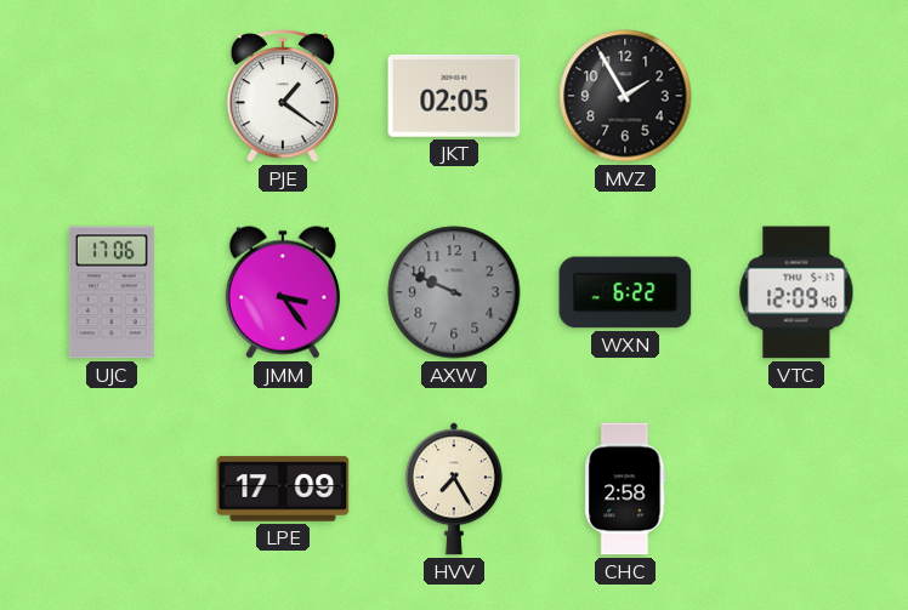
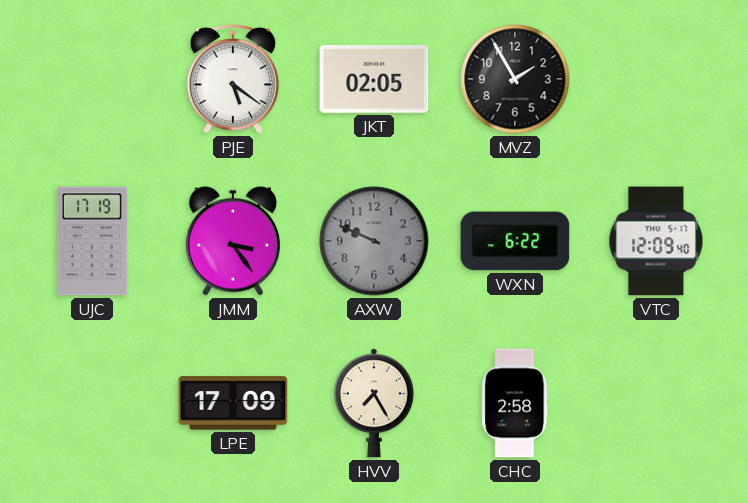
PJE: 1:21 -> 5:21 (233, 79)
UJC: 17:06 -> 17:19 (92, 241)
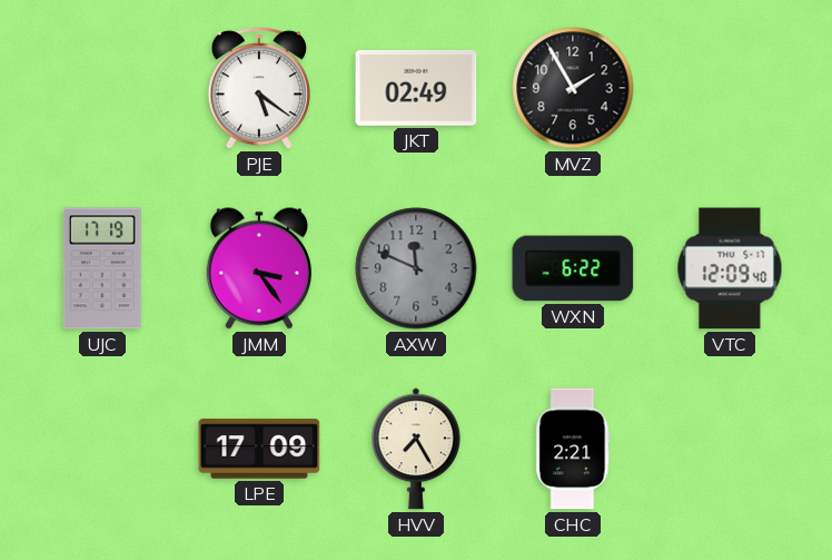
JKT: 02:05 -> 02:49 (416, 88)
AXW: 9:49 -> 11:49 (416, 268)
CHC: 2:58 -> 2:21 (573, 449)
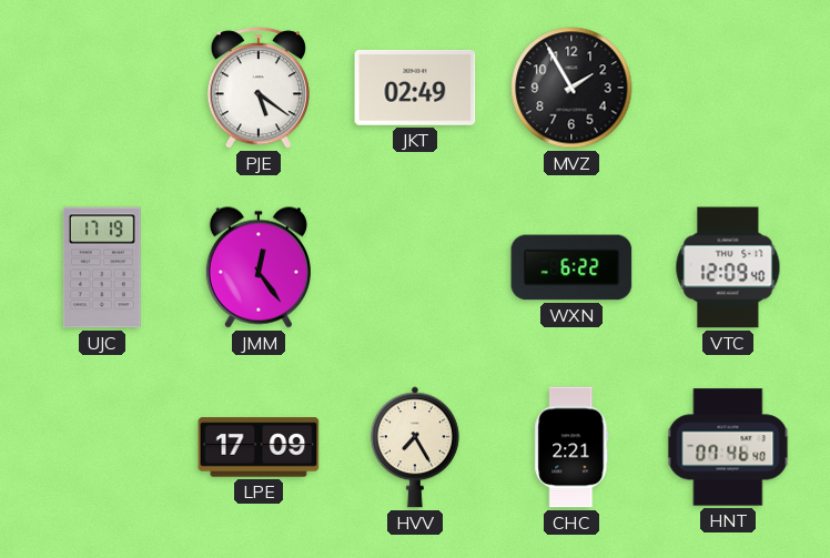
JMM: 3:24 -> 12:24 (259, 267)
AXW: 11:49 -> none (416, 268)
HNT: none -> 07:46 (728, 447)
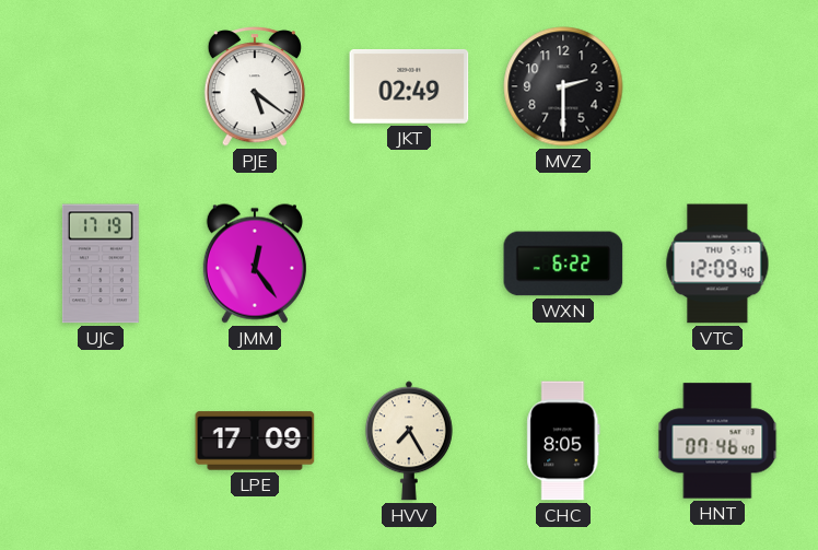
MVZ: 1:55 -> 2:30 (563, 86)
CHC: 2:21 -> 8:05 (563, 441)
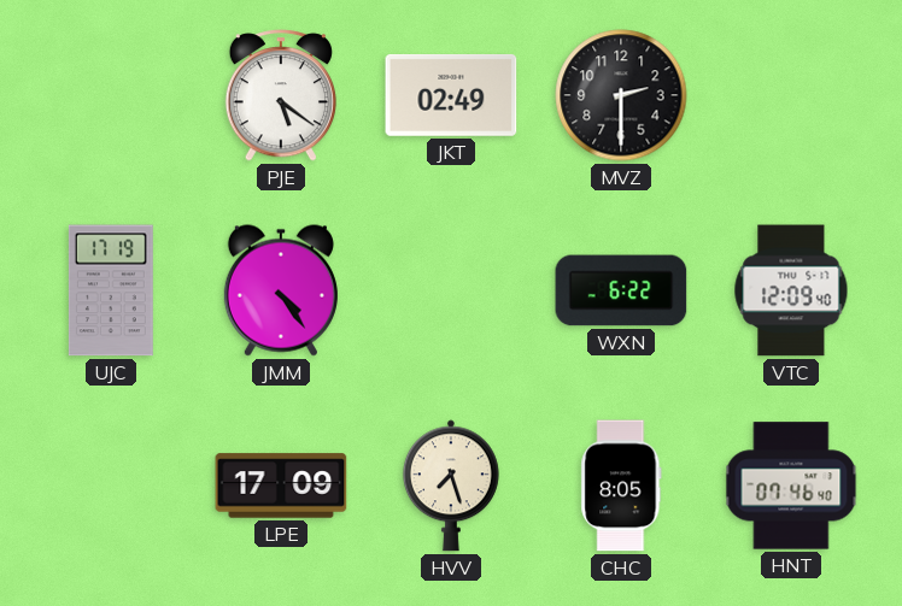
JMM: 12:24 -> 4:24 (281, 290)
HVV: 7:25 -> 7:27 (451, 486)
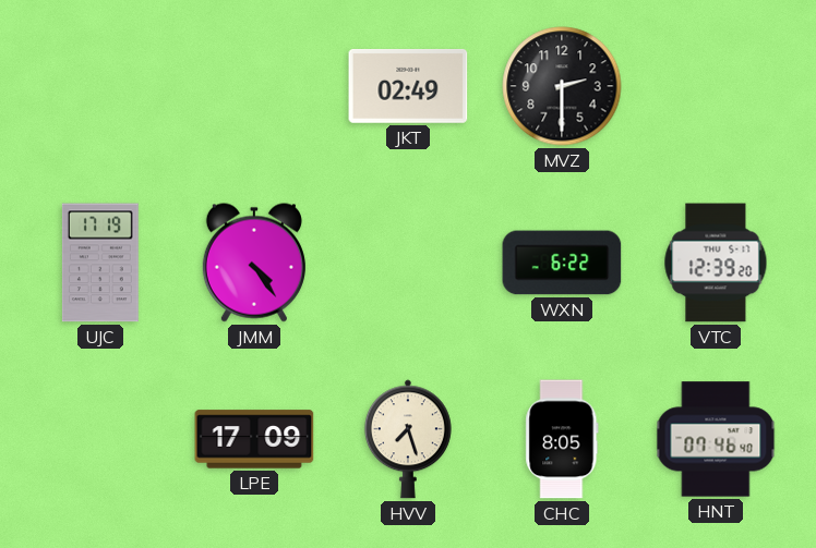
PJE: 5:21 -> none (281, 95)
VTC: 12:09 -> 12:39 (716, 263)
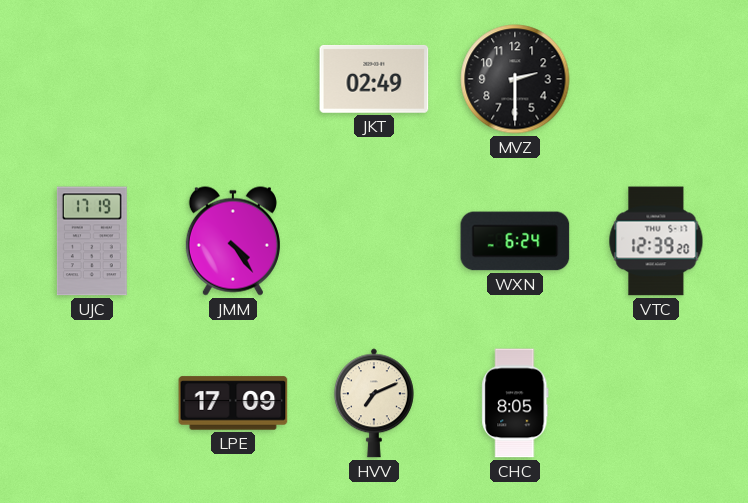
WXN: 6:22 -> 6:24 (515, 241)
HVV: 7:27 -> 7:11 (374, 403)
HNT: 07:46 -> none (716, 439)
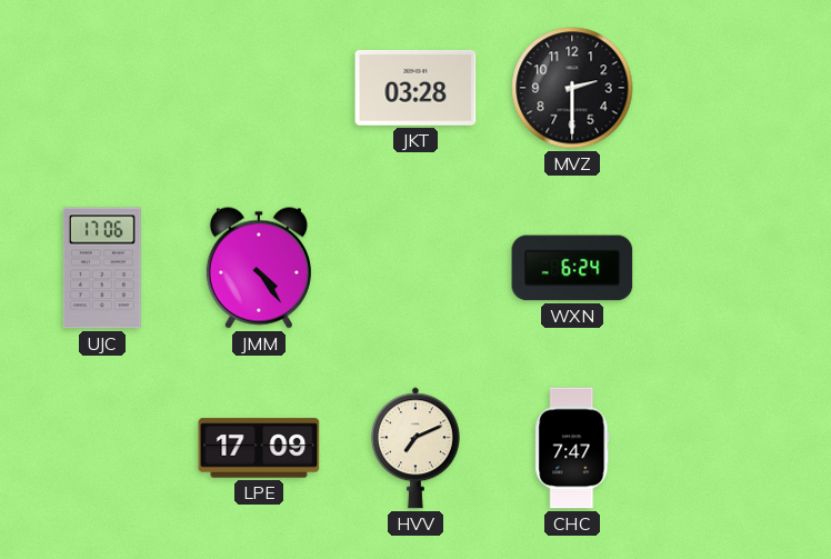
JKT: 02:49 -> 03:28 (416, 88)
UJC: 17:19 -> 17:06 (102, 268)
VTC: 12:39 -> none (656, 241)
CHC: 8:05 -> 7:47 (572, 448)
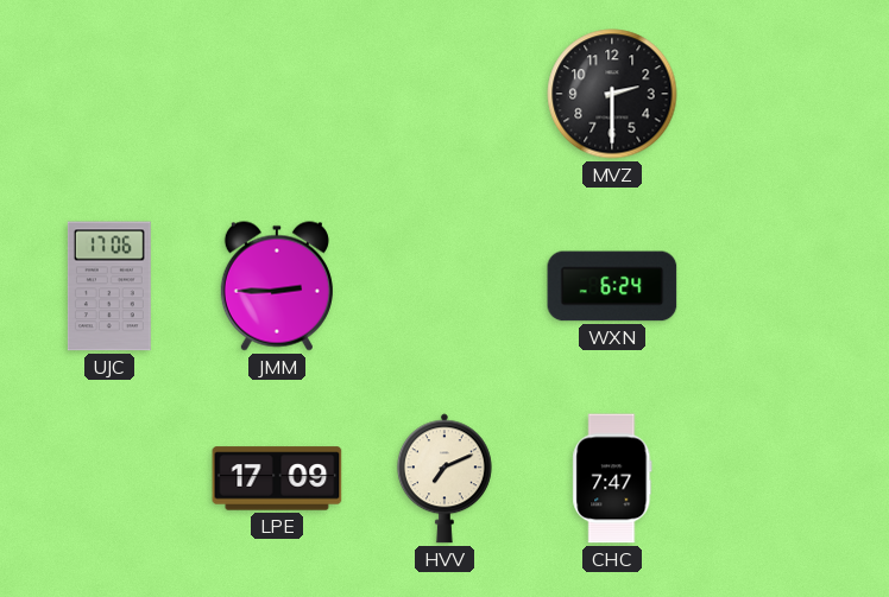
JKT: 03:28 -> none (416, 88)
JMM: 4:24 -> 2:45 (277, 286)
